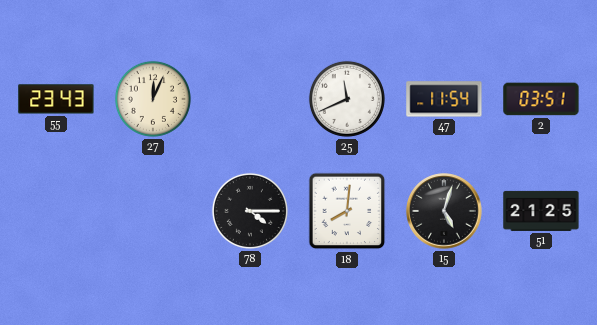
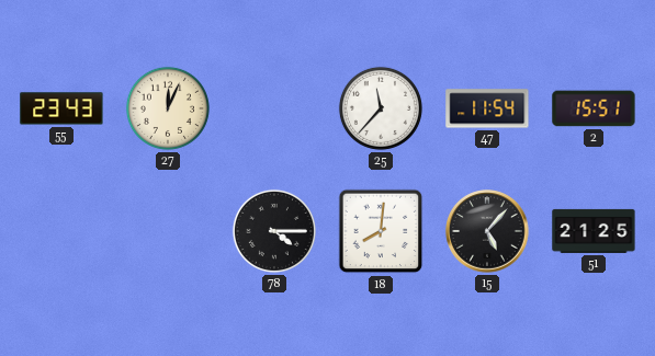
25: 11:41 -> 11:37 (381, 108)
2: 03:51 -> 15:51 (594, 108)
15: 5:03 -> 5:07 (487, 231)
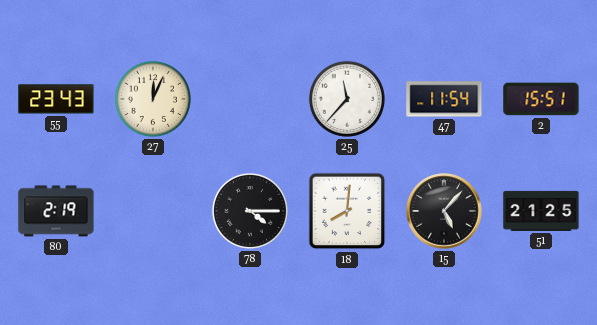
80: none -> 2:19 (56, 211)
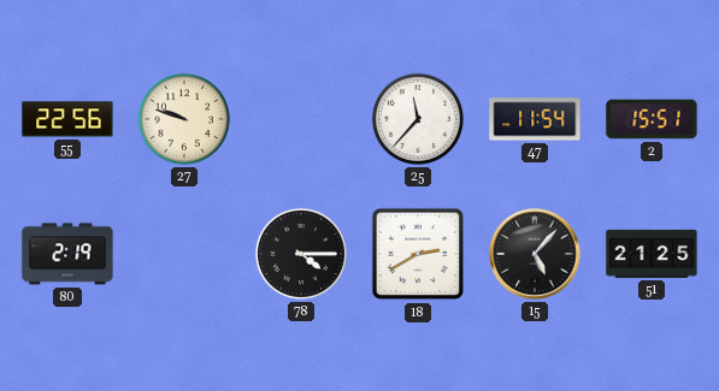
55: 23:43 -> 22:56 (67, 119)
27: 12:04 -> 9:48 (184, 119)
18: 8:01 -> 2:40 (418, 254)
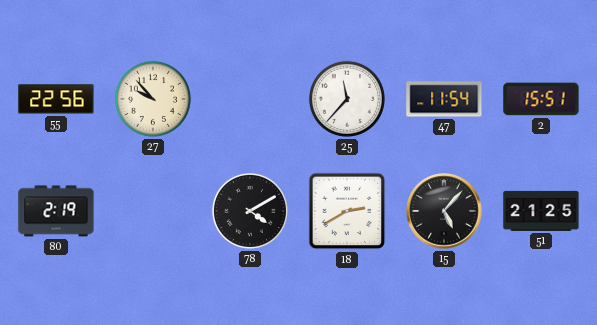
27: 9:48 -> 9:53 (153, 99)
78: 4:15 -> 4:10 (250, 211)
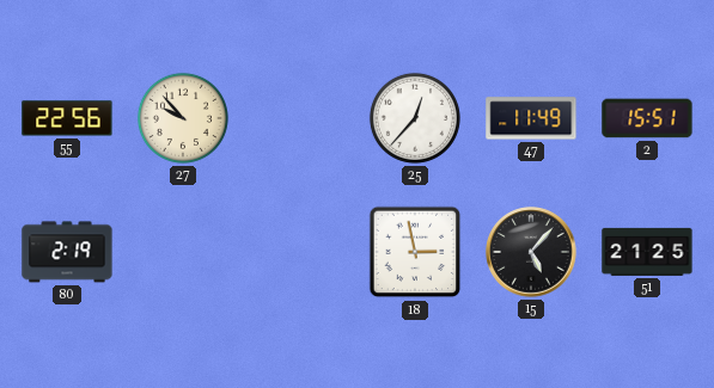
25: 11:37 -> 12:37 (415, 118)
47: 11:54 -> 11:49 (531, 118)
78: 4:10 -> none (250, 211)
18: 2:40 -> 2:58 (415, 252)
